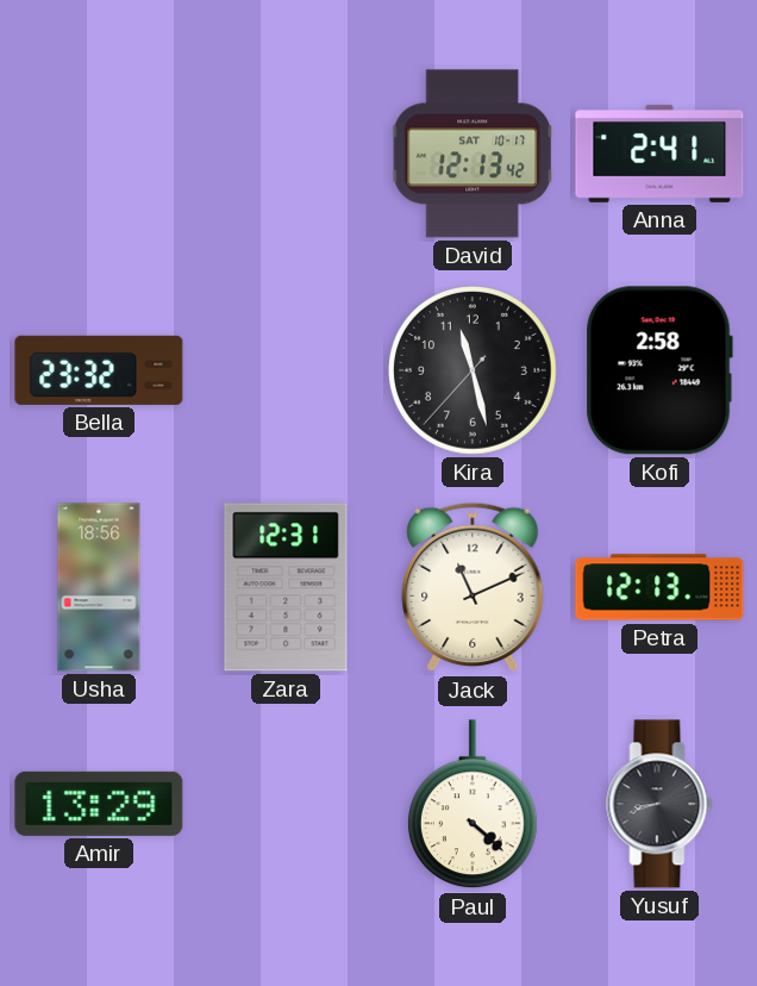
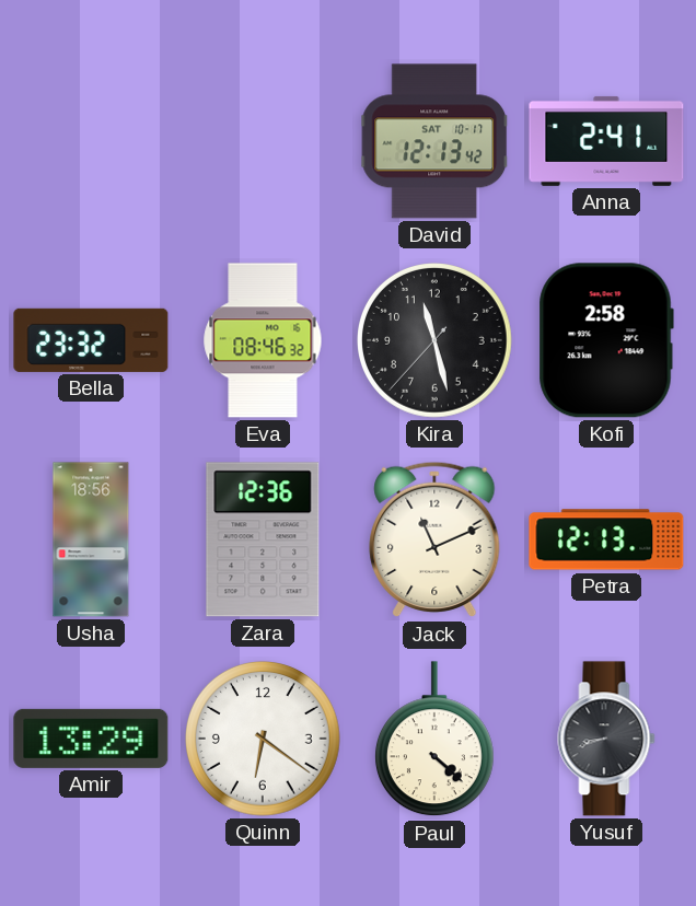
Eva: none -> 08:46 (263, 340)
Zara: 12:31 -> 12:36 (263, 539)
Quinn: none -> 6:21 (264, 740)
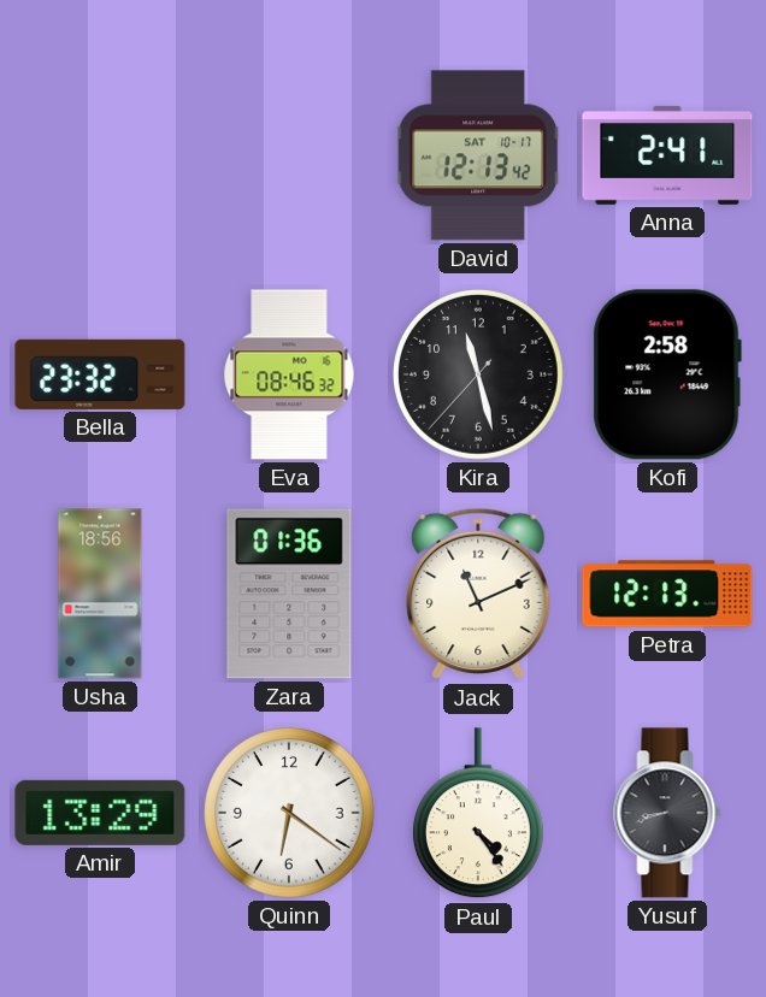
Zara: 12:36 -> 01:36 (289, 594)
Paul: 4:22 -> 4:24 (478, 814)
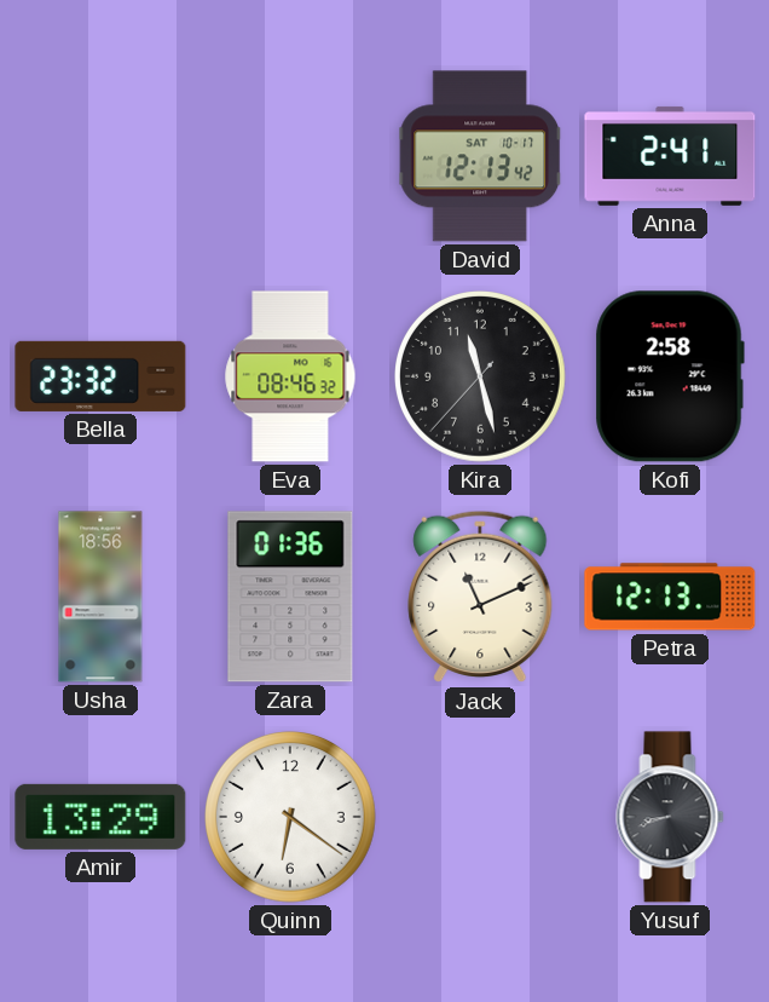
Paul: 4:24 -> none (478, 814)
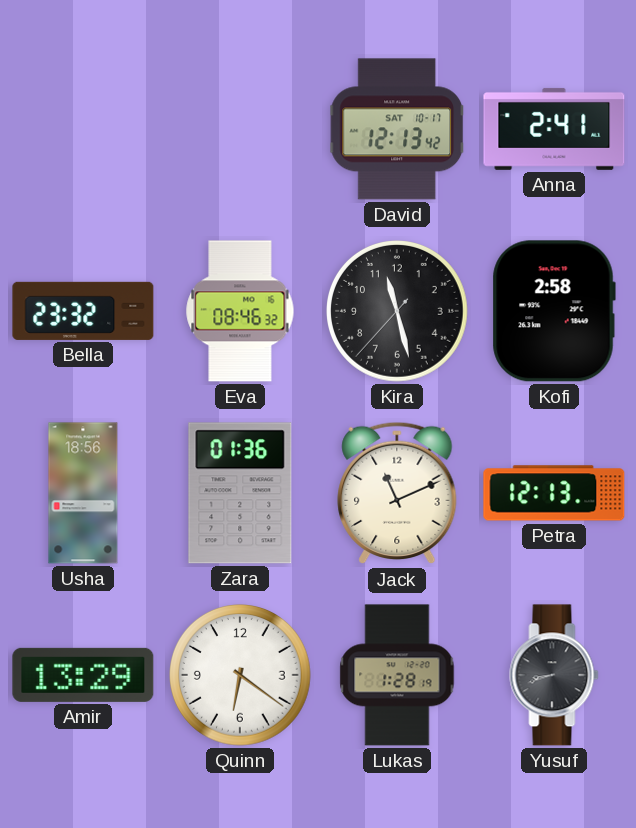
Lukas: none -> 1:28 (397, 675)
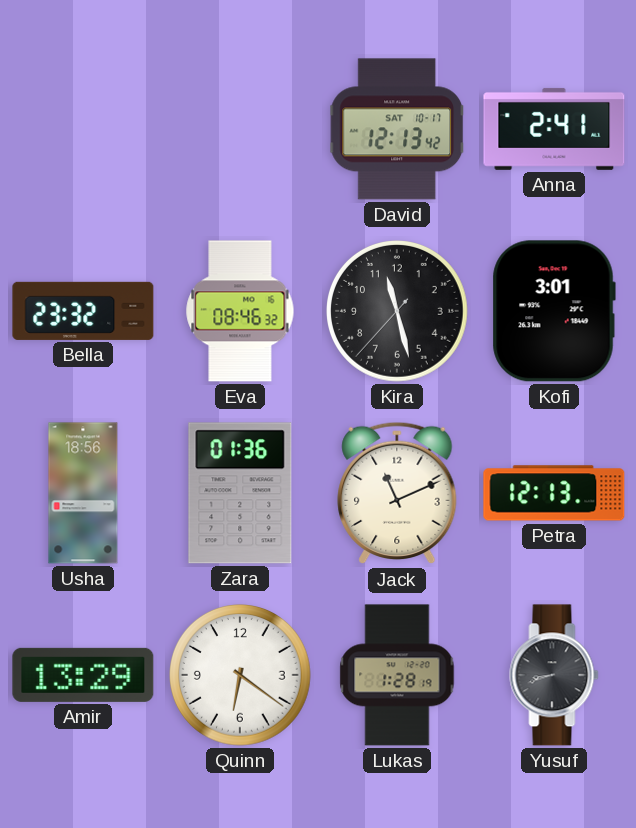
Kofi: 2:58 -> 3:01 (554, 311)
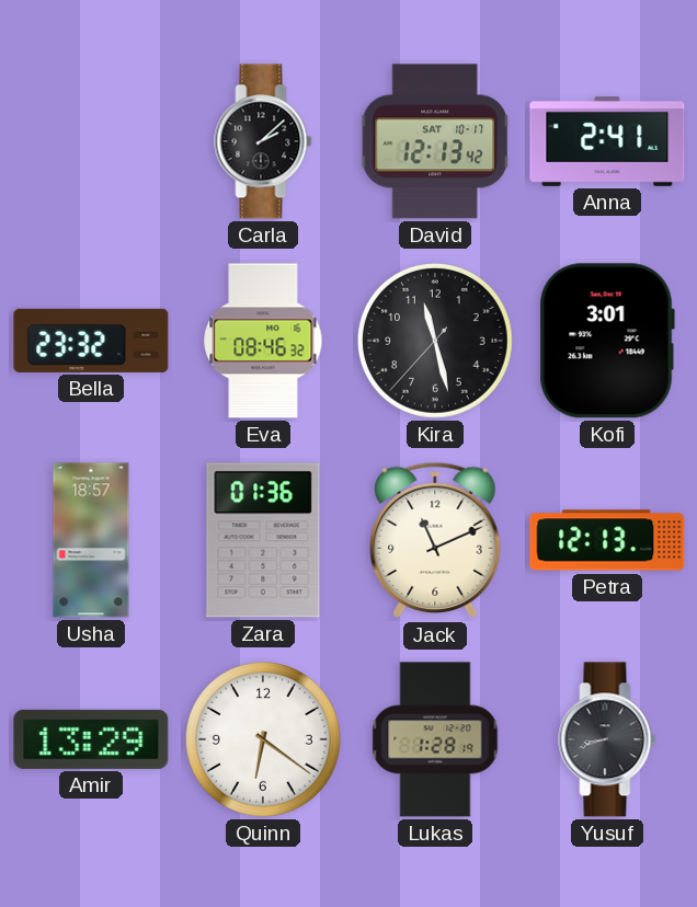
Carla: none -> 2:08 (263, 141)
Usha: 18:56 -> 18:57 (91, 540)
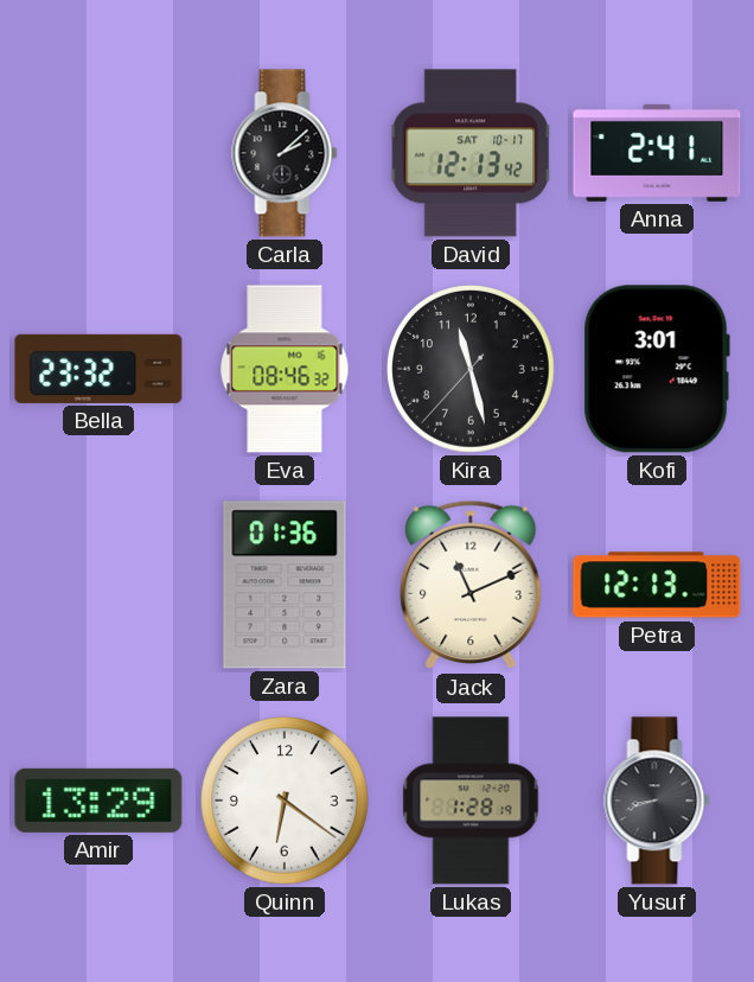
Usha: 18:57 -> none (91, 540)
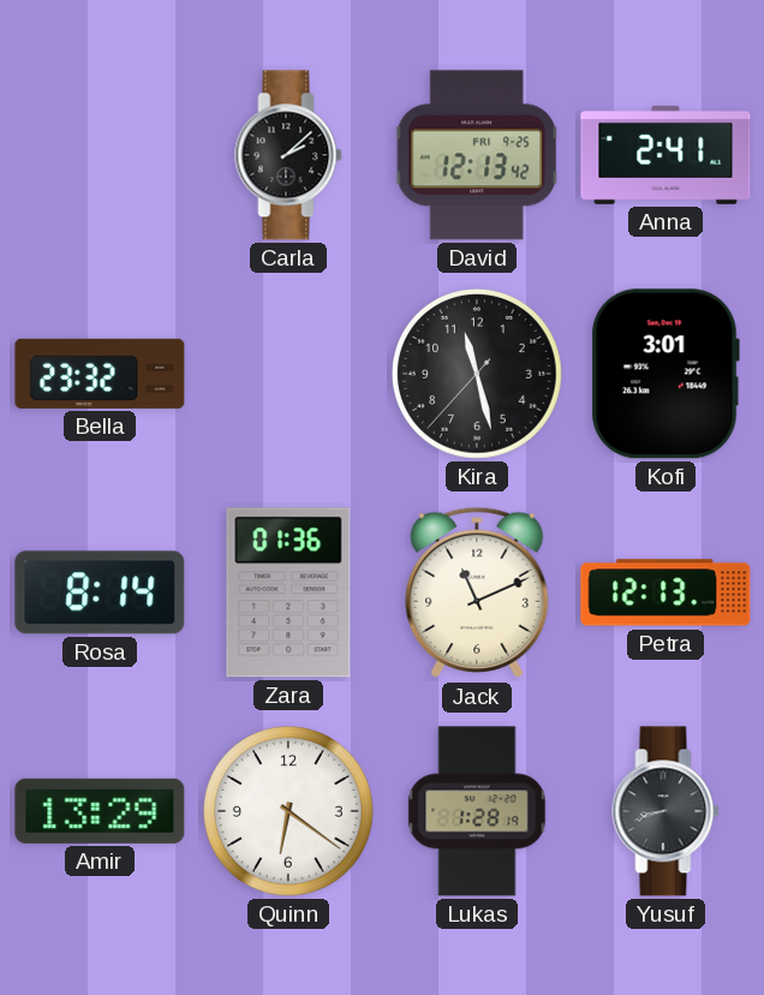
David date: SAT 10-17 -> FRI 9-25 (478, 155)
Eva: 08:46 -> none (285, 369)
Rosa: none -> 8:14 (100, 592)
